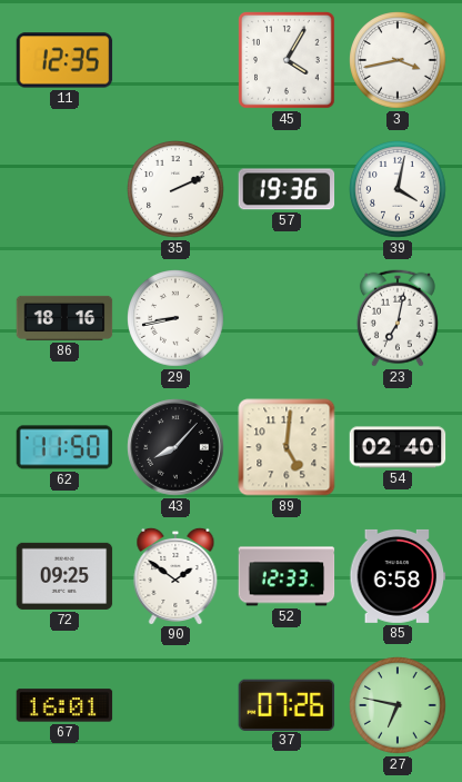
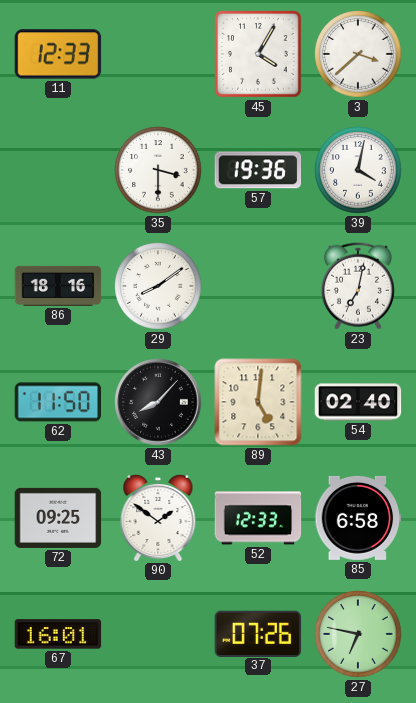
11: 12:35 -> 12:33 (58, 54)
3: 3:43 -> 3:38 (358, 54)
35: 2:11 -> 3:30 (158, 170)
29: 8:43 -> 8:09 (158, 286)
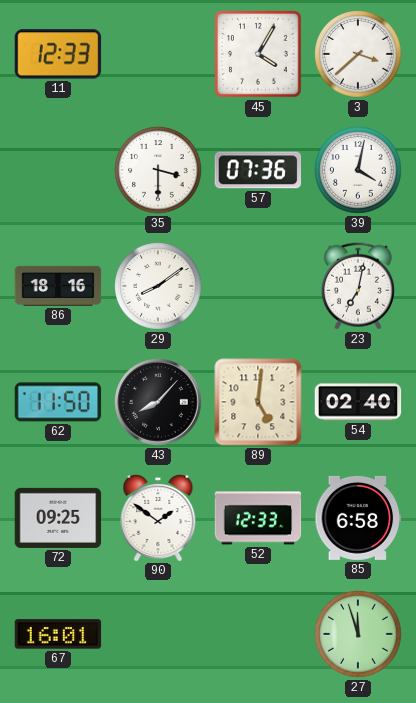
57: 19:36 -> 07:36 (258, 170)
37: 07:26 -> none (258, 633)
27: 6:47 -> 11:57 (358, 634)
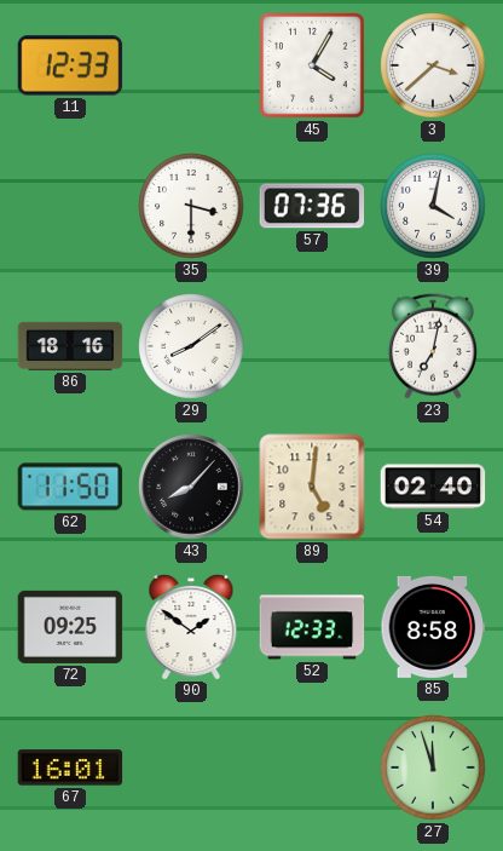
85: 6:58 -> 8:58 (433, 627)
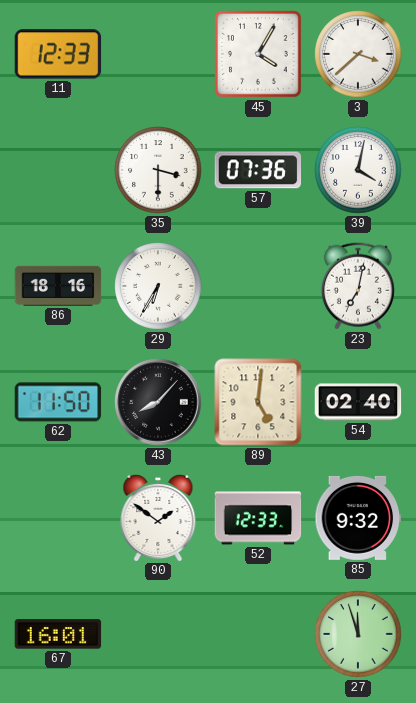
29: 8:09 -> 6:35 (158, 286)
72: 09:25 -> none (70, 627)
85: 8:58 -> 9:32 (358, 518)
